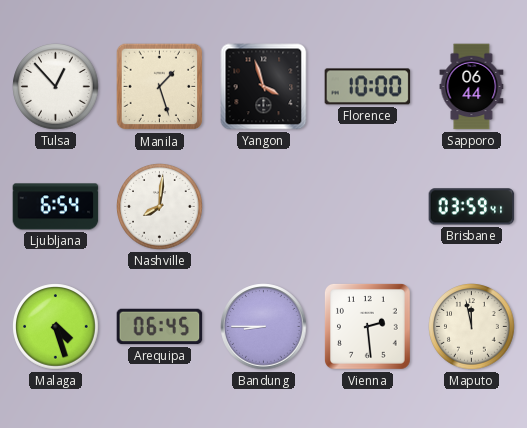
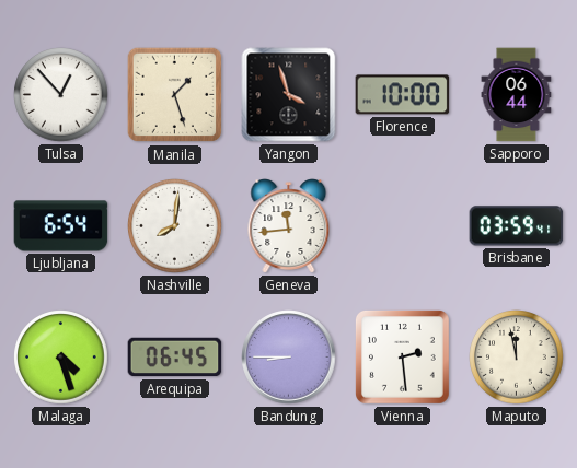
Geneva: none -> 11:44 (289, 226)
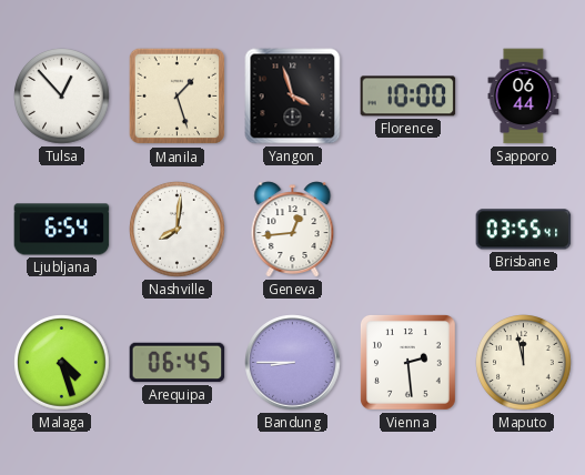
Geneva: 11:44 -> 12:44 (293, 230)
Brisbane: 03:59 -> 03:55 (524, 230)
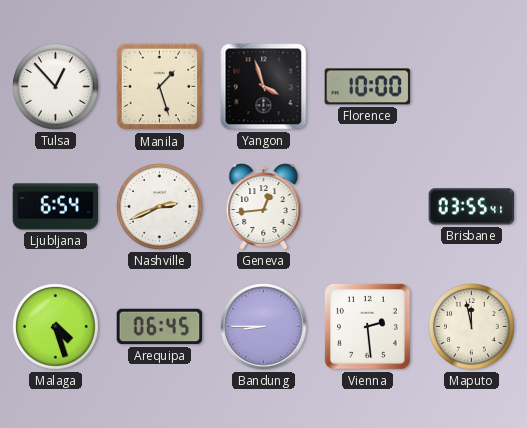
Sapporo: 06:44 -> none (524, 97)
Nashville: 8:01 -> 2:41 (160, 207)
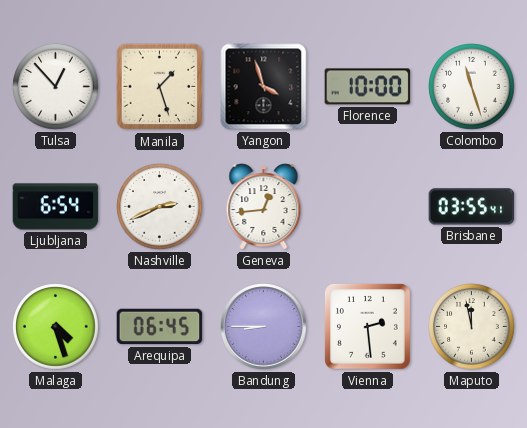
Colombo: none -> 11:27 (472, 87)
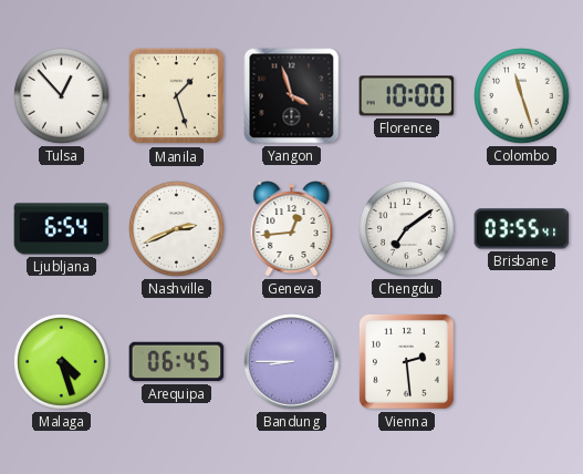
Chengdu: none -> 7:09 (407, 229)
Maputo: 11:58 -> none (472, 327)
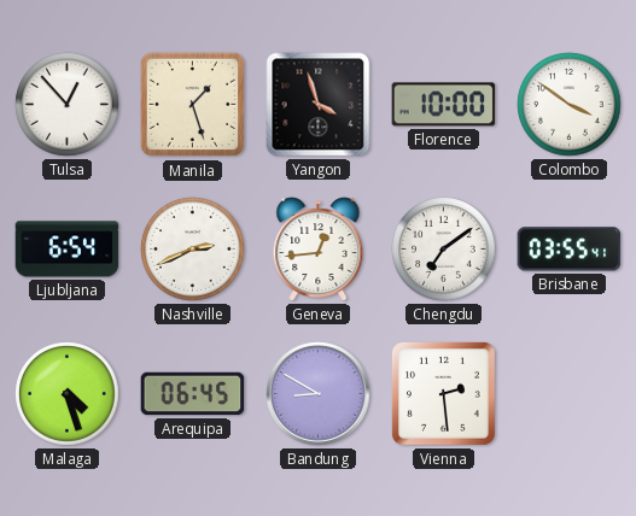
Colombo: 11:27 -> 3:51 (570, 105)
Bandung: 8:45 -> 8:50 (319, 394)
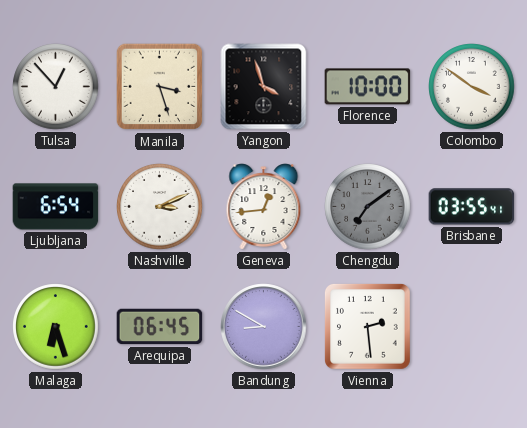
Manila: 1:27 -> 3:27 (160, 87)
Nashville: 2:41 -> 3:11 (160, 207)
Chengdu dial: white -> grey (368, 207)
Malaga: 4:27 -> 6:27 (56, 327)
